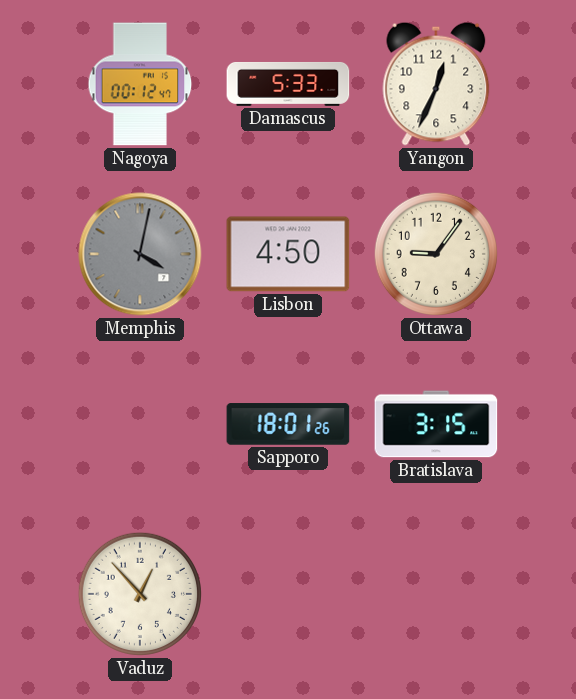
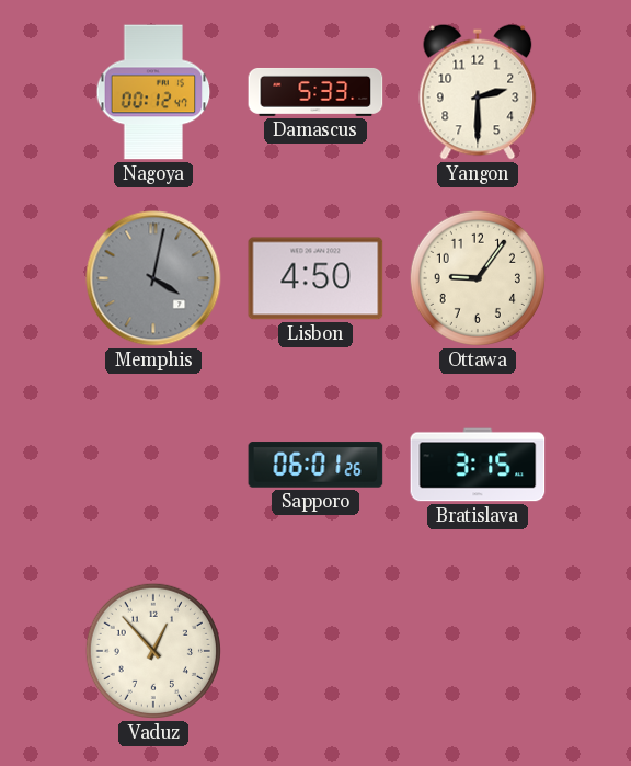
Yangon: 12:34 -> 2:30 (478, 92)
Sapporo: 18:01 -> 06:01 (315, 465)
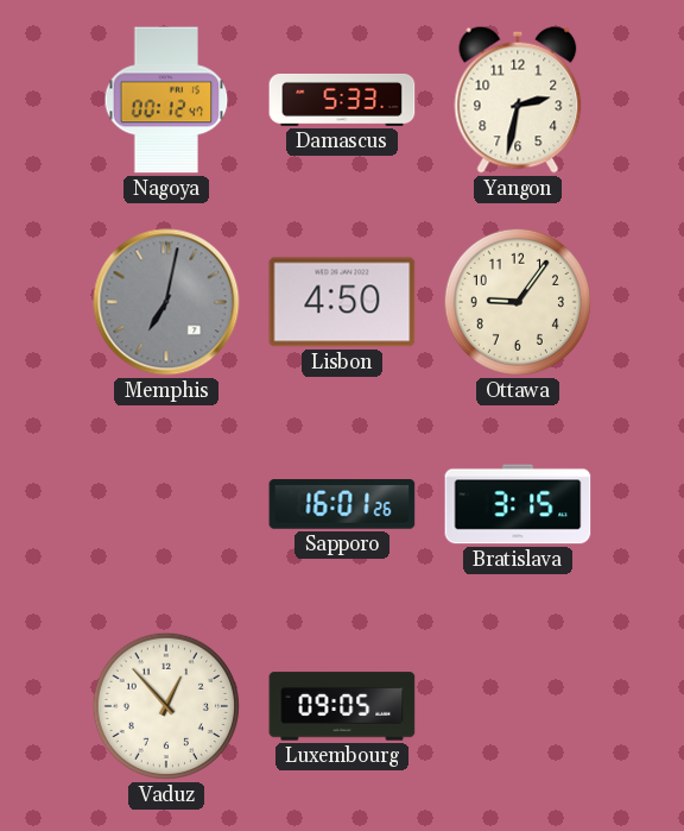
Yangon: 2:30 -> 2:32 (518, 100)
Memphis: 4:02 -> 7:02 (166, 302)
Sapporo: 06:01 -> 16:01 (342, 504)
Luxembourg: none -> 09:05 (342, 706)
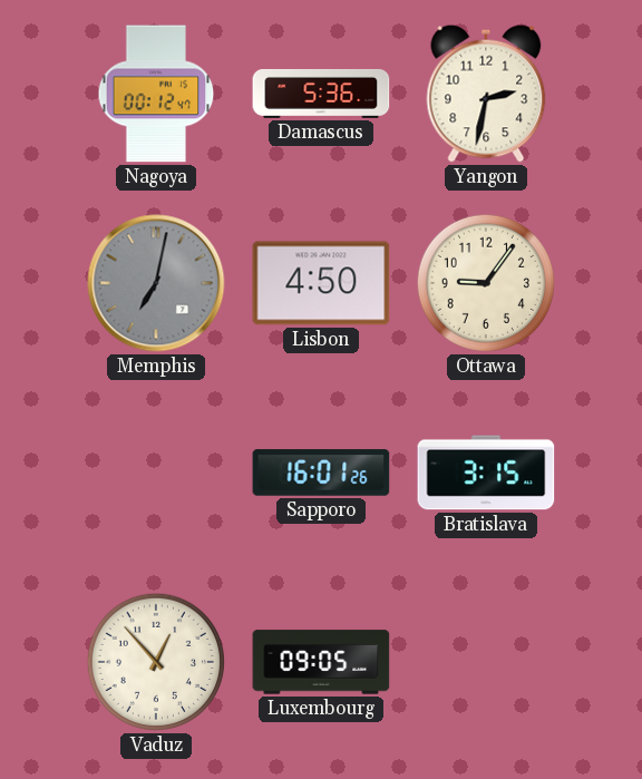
Damascus: 5:33 -> 5:36 (321, 94)
